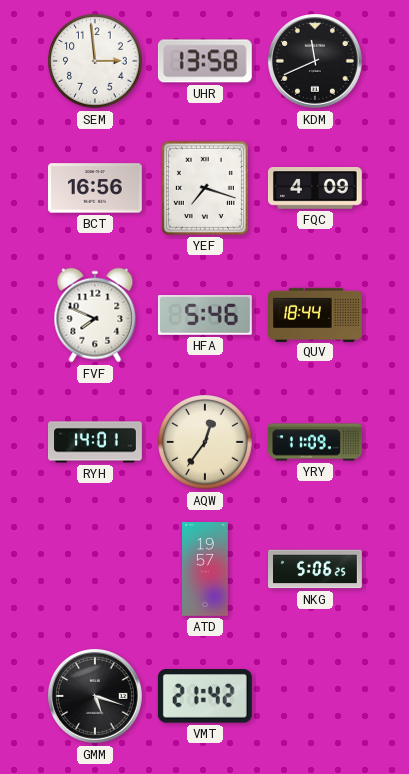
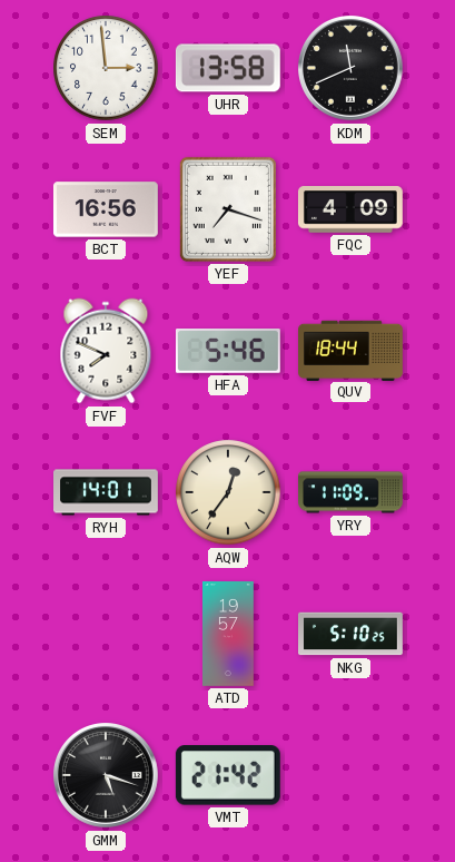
NKG: 5:06 -> 5:10 (352, 634)
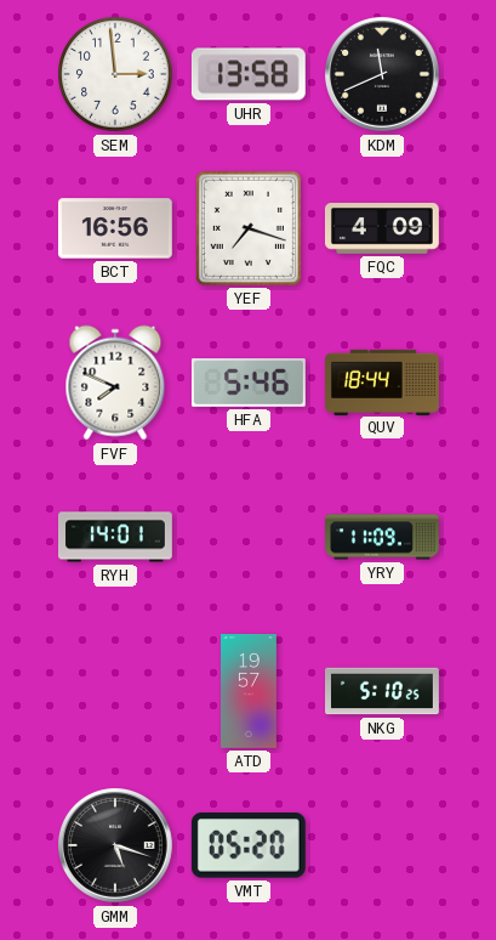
AQW: 12:36 -> none (228, 492)
VMT: 21:42 -> 05:20 (249, 845)
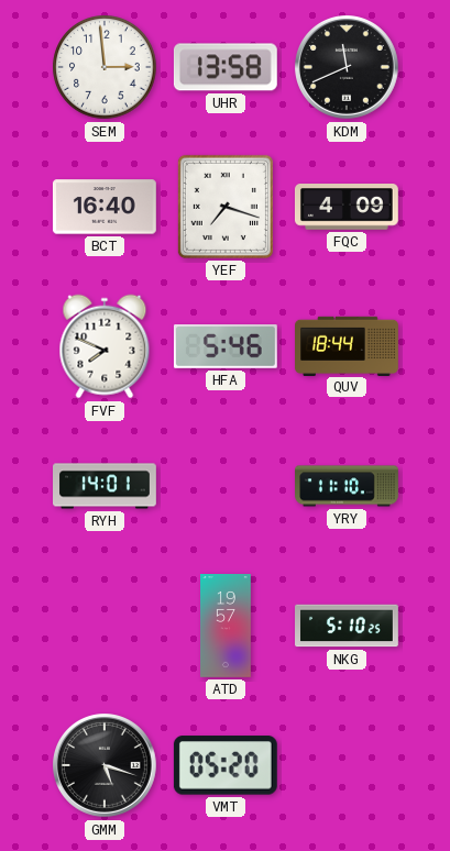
BCT: 16:56 -> 16:40 (105, 207)
YRY: 11:09 -> 11:10 (348, 486)
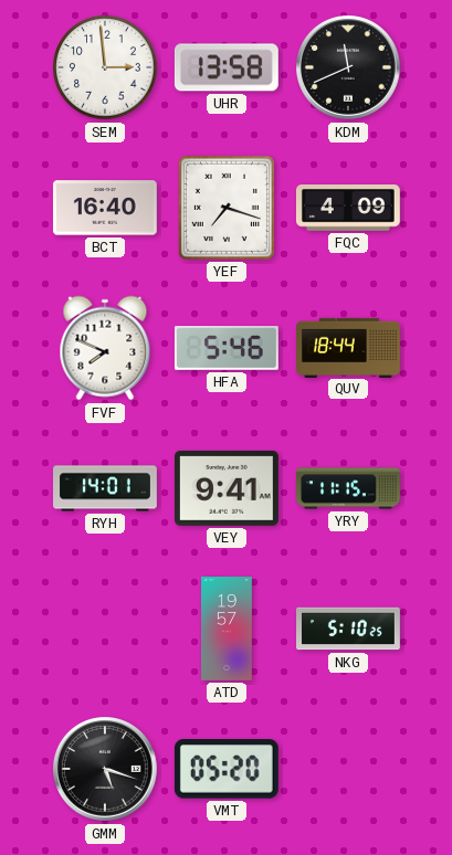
VEY: none -> 9:41 (227, 488)
YRY: 11:10 -> 11:15 (349, 488)
